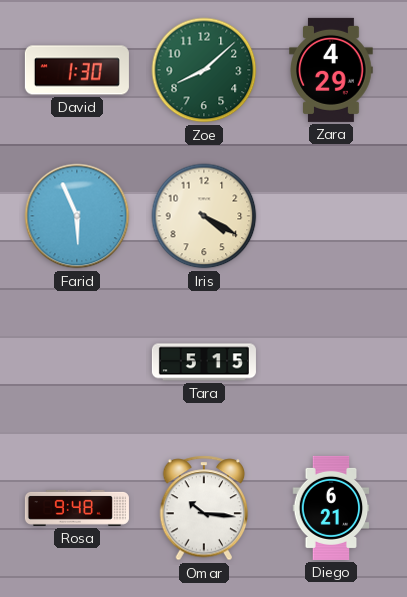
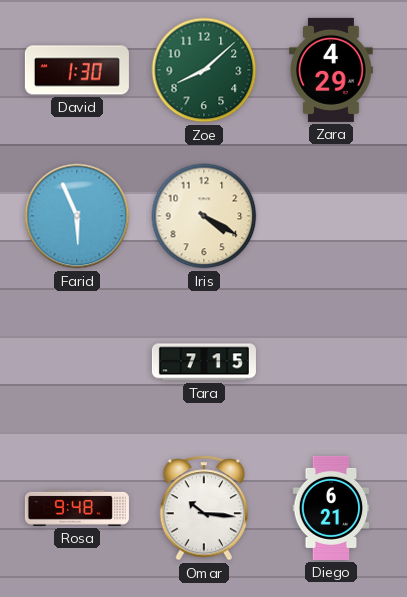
Tara: 5:15 -> 7:15 (204, 362)
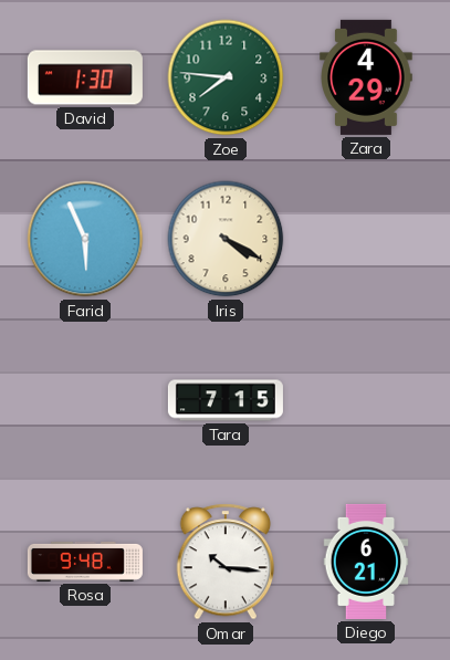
Zoe: 8:08 -> 7:46 (226, 77)
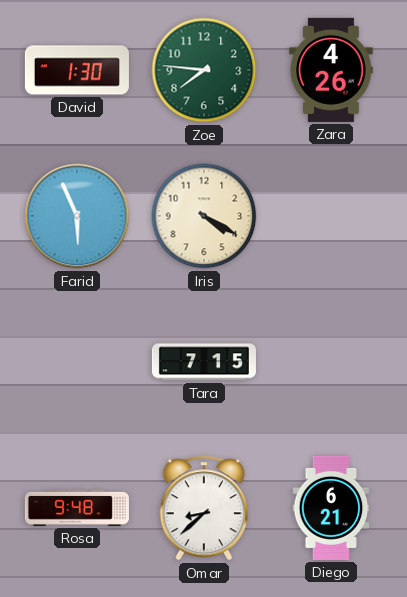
Zara: 4:29 -> 4:26 (331, 70)
Omar: 10:16 -> 8:38 (204, 508)
